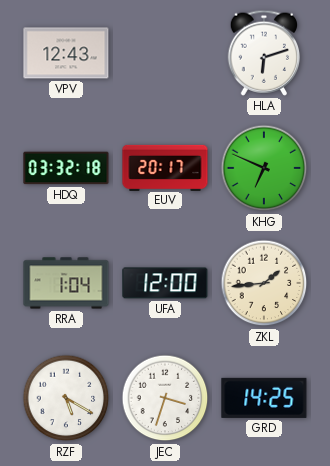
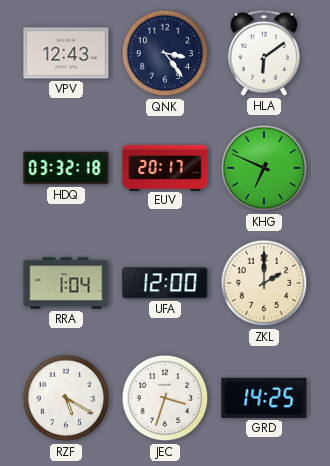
QNK: none -> 3:24 (165, 53)
HLA: 6:12 -> 6:09 (264, 53)
ZKL: 1:44 -> 2:00 (264, 283)
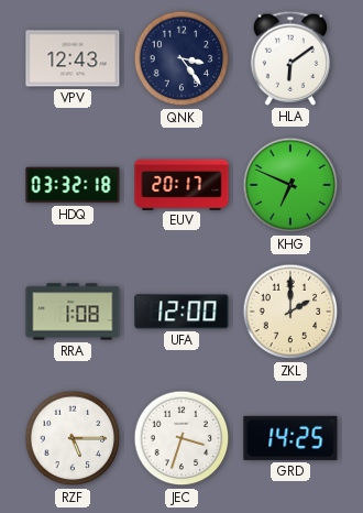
RRA: 1:04 -> 1:08 (73, 312)
RZF: 5:20 -> 5:15 (73, 438)
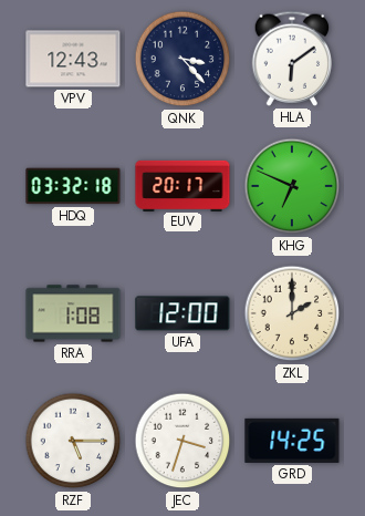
QNK: 3:24 -> 3:23 (182, 59)
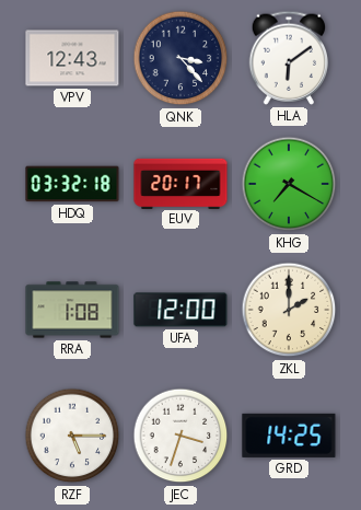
KHG: 6:49 -> 7:20 (289, 184)
